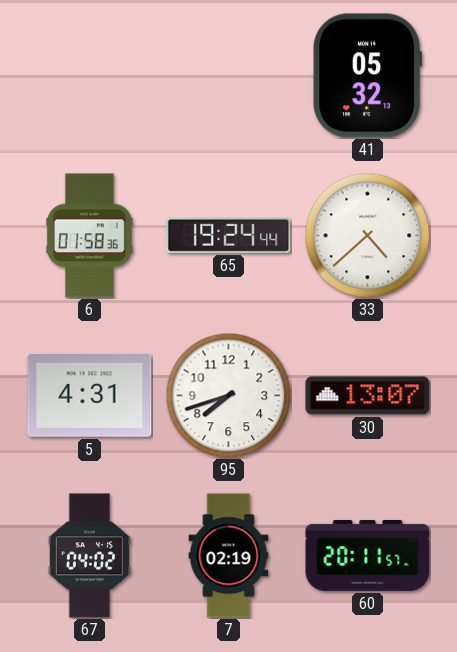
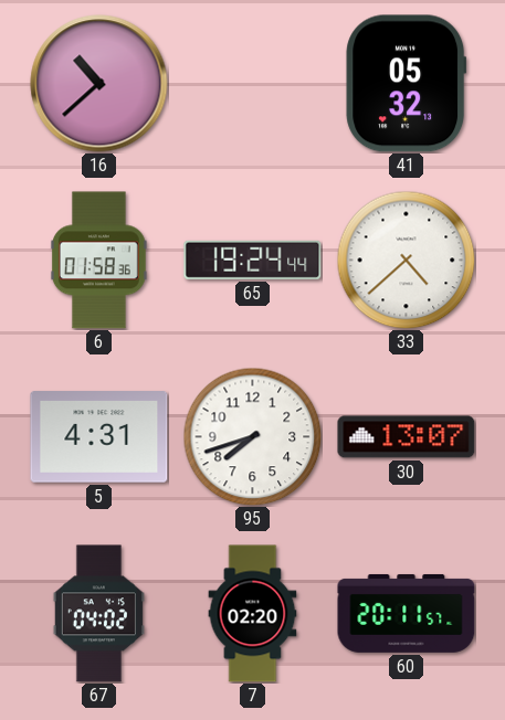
16: none -> 10:38 (99, 84)
7: 02:19 -> 02:20 (253, 614)
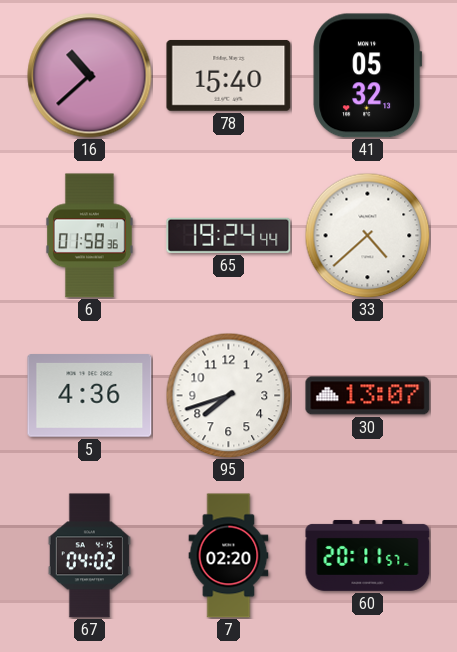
78: none -> 15:40 (229, 75)
5: 4:31 -> 4:36 (90, 396)
